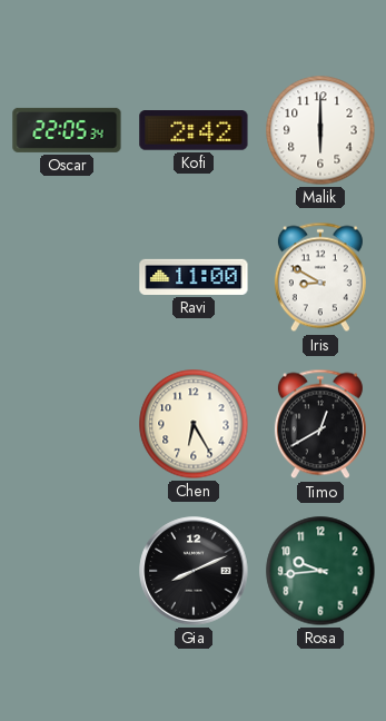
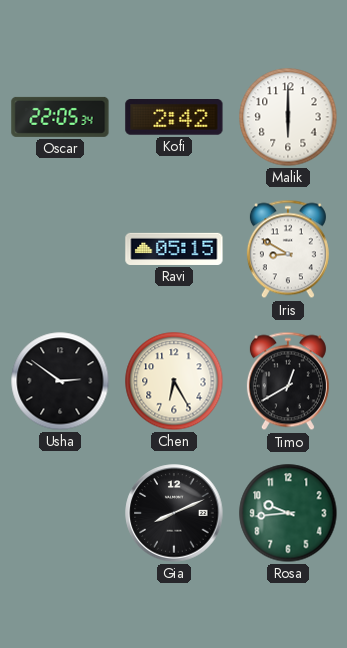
Ravi: 11:00 -> 05:15 (174, 249)
Usha: none -> 2:51 (60, 381)
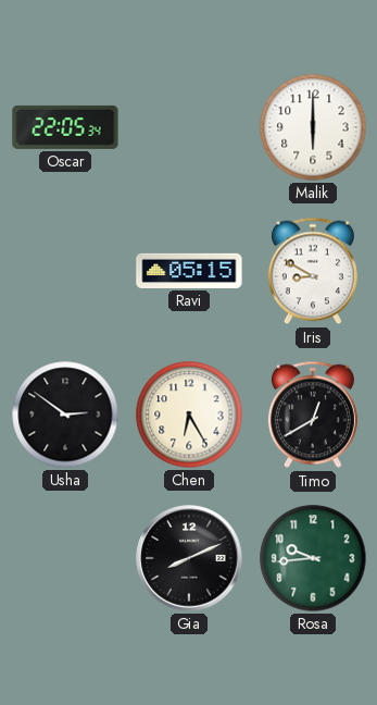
Kofi: 2:42 -> none (174, 118)
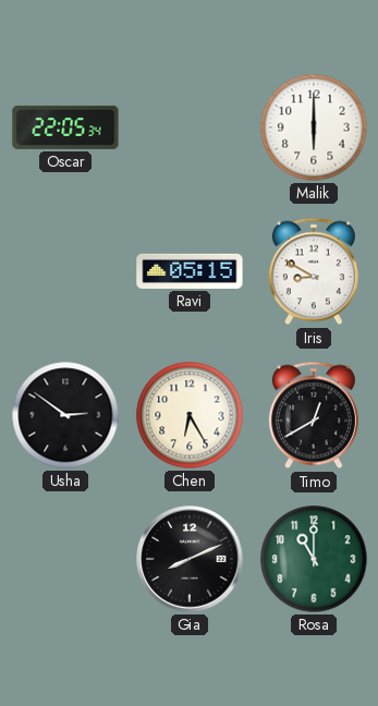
Rosa: 9:44 -> 11:00 (314, 559)
